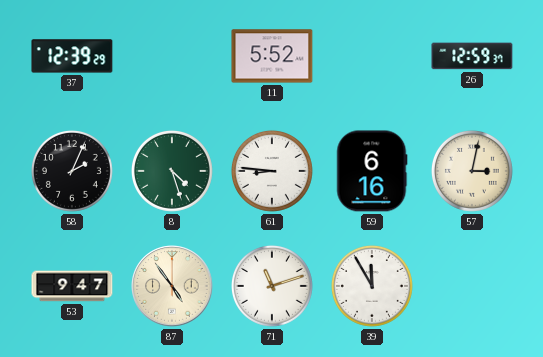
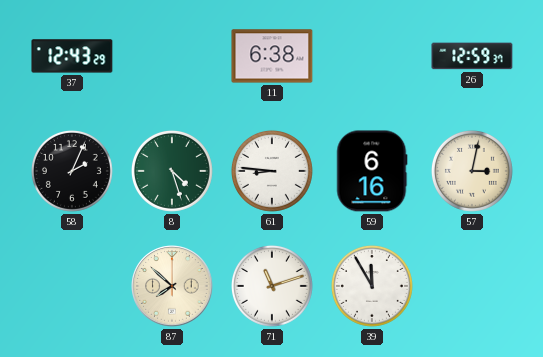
37: 12:39 -> 12:43 (72, 56)
11: 5:52 -> 6:38 (272, 56)
53: 9:47 -> none (72, 286)
87: 4:54 -> 7:52 (172, 286)
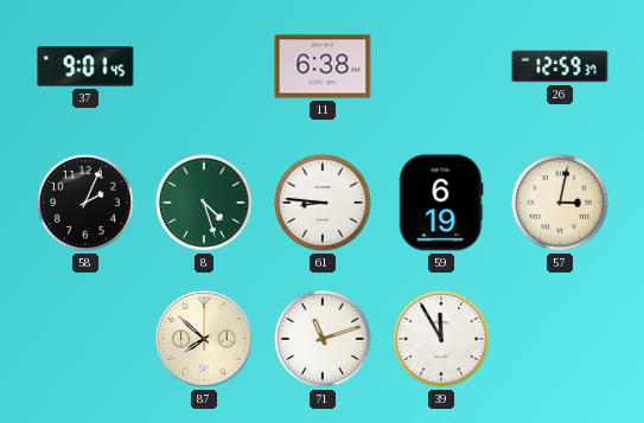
37: 12:43 -> 9:01 (85, 66)
59: 6:16 -> 6:19 (441, 203)
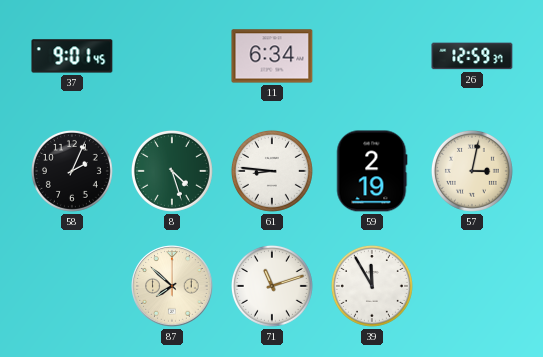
11: 6:38 -> 6:34 (272, 56)
59: 6:19 -> 2:19 (372, 171)
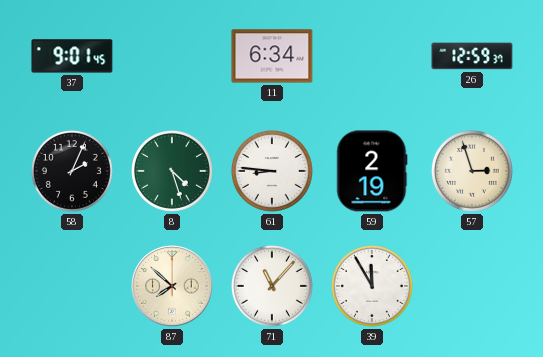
57: 3:02 -> 2:57 (472, 171)
71: 11:12 -> 11:07 (272, 286)
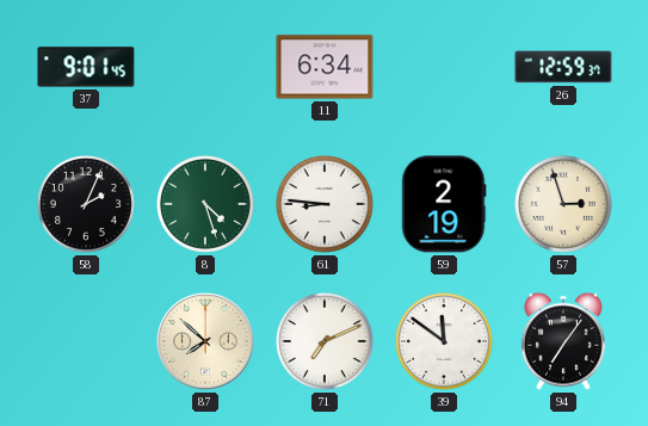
71: 11:07 -> 7:11 (325, 341)
39: 11:55 -> 11:51 (444, 341)
94: none -> 7:06 (563, 341)
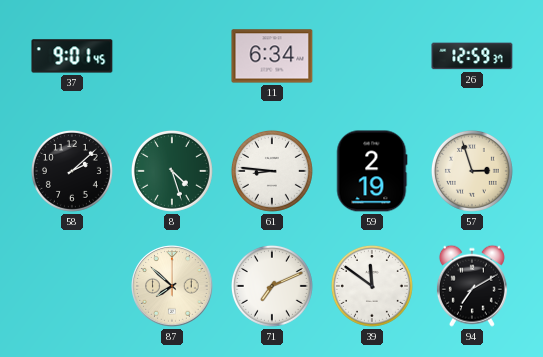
58: 2:04 -> 2:08 (72, 171)
94: 7:06 -> 7:10 (472, 286)
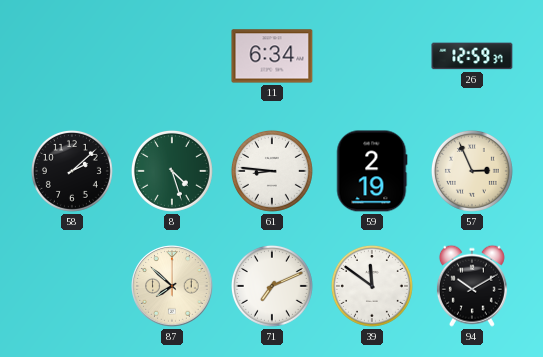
37: 9:01 -> none (72, 56)
57: 2:57 -> 2:56 (472, 171)
94: 7:10 -> 10:10 (472, 286)
